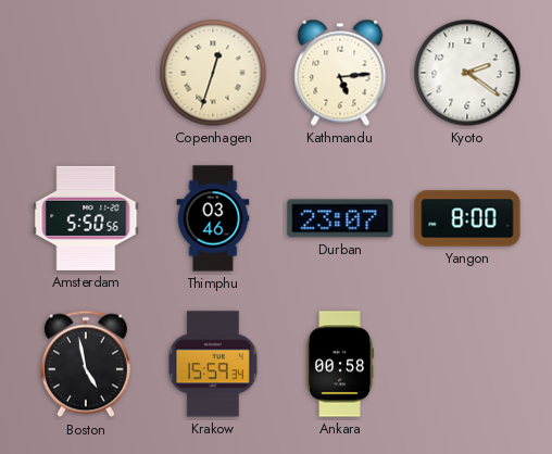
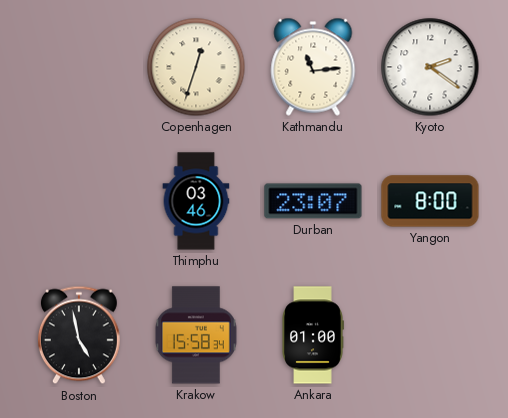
Kathmandu: 5:14 -> 11:14 (313, 67)
Amsterdam: 5:50 -> none (86, 218)
Krakow: 15:59 -> 15:58 (196, 335)
Ankara: 00:58 -> 01:00 (313, 335)
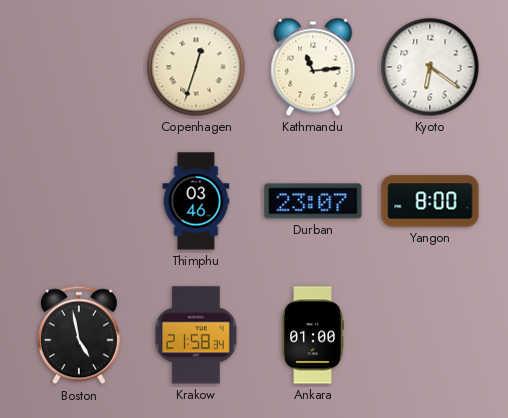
Kyoto: 2:21 -> 6:21 (430, 67)
Krakow: 15:58 -> 21:58 (196, 335)
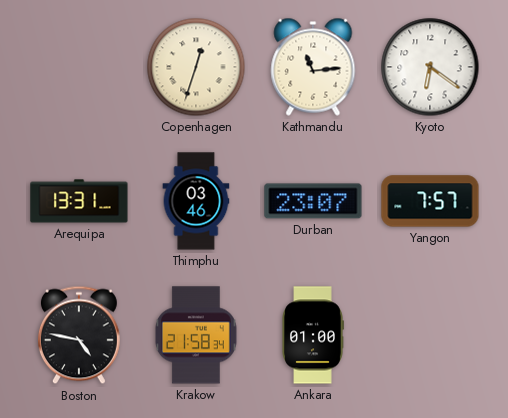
Arequipa: none -> 13:31 (79, 201)
Yangon: 8:00 -> 7:57 (430, 201)
Boston: 4:58 -> 4:47 (79, 335)
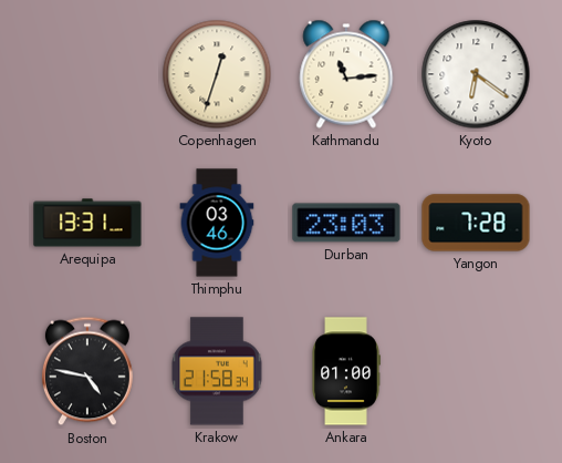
Durban: 23:07 -> 23:03 (346, 223)
Yangon: 7:57 -> 7:28 (476, 223)
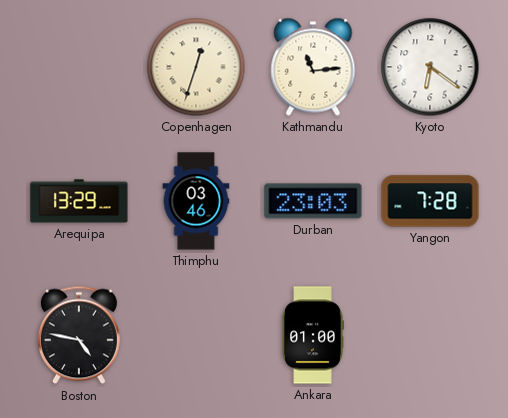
Arequipa: 13:31 -> 13:29 (79, 201)
Krakow: 21:58 -> none (217, 371)
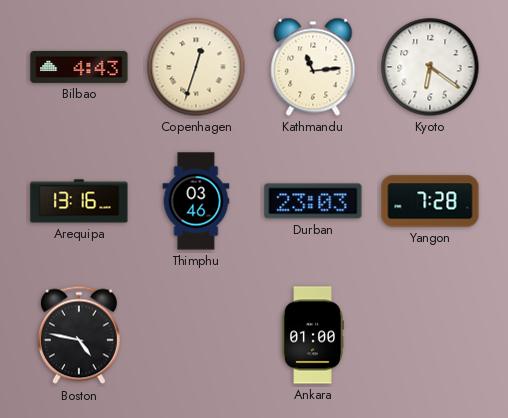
Bilbao: none -> 4:43 (79, 67)
Arequipa: 13:29 -> 13:16 (79, 201)
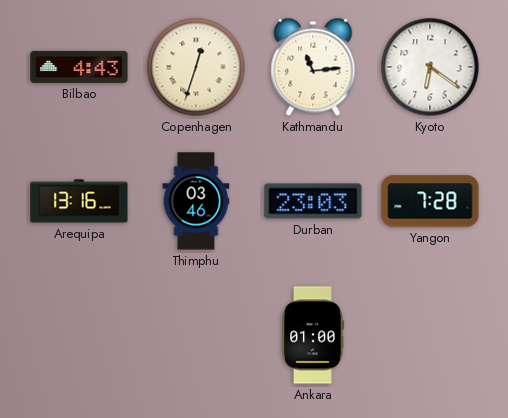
Boston: 4:47 -> none (79, 335)
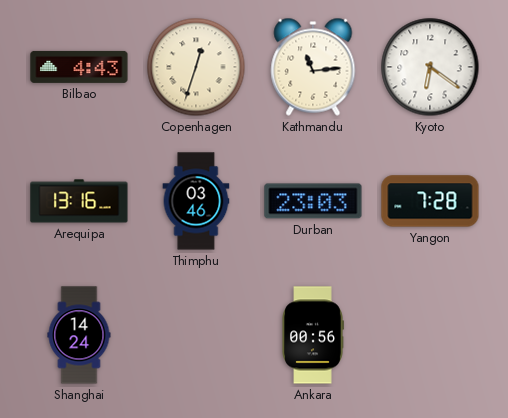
Shanghai: none -> 14:24 (79, 335)
Ankara: 01:00 -> 00:56 (313, 335)
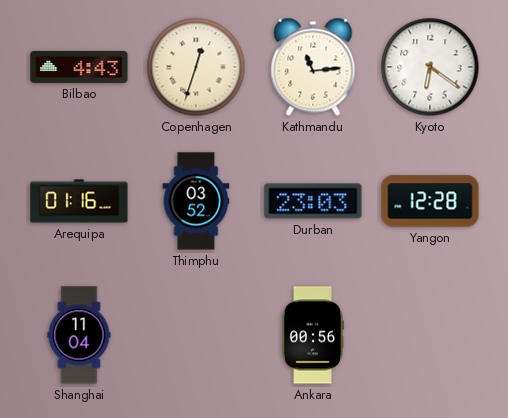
Arequipa: 13:16 -> 01:16 (79, 201)
Thimphu: 03:46 -> 03:52 (196, 201)
Yangon: 7:28 -> 12:28 (430, 201)
Shanghai: 14:24 -> 11:04 (79, 335)
